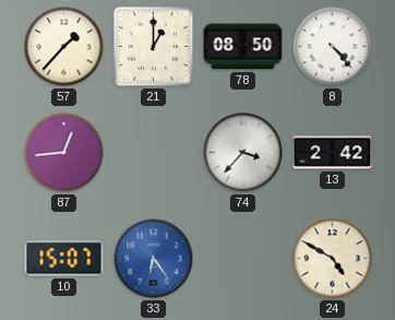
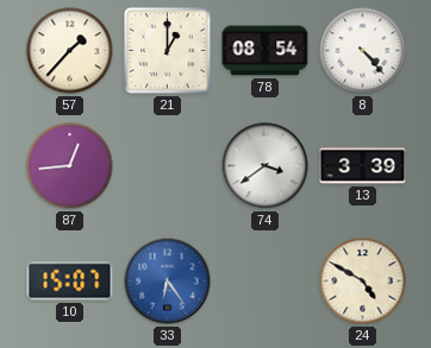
78: 08:50 -> 08:54 (266, 51)
74: 3:37 -> 3:39 (266, 166)
13: 2:42 -> 3:39 (363, 166)
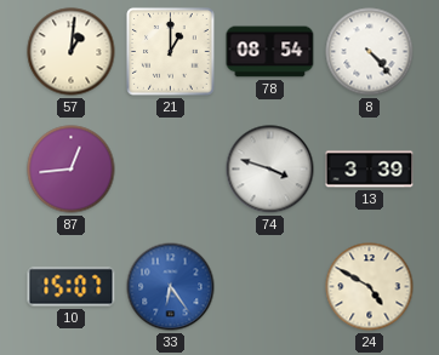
57: 1:37 -> 1:01 (72, 52)
74: 3:39 -> 3:48 (270, 170)
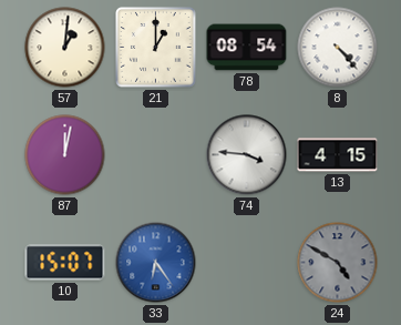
87: 12:44 -> 12:02 (65, 155)
74: 3:48 -> 3:46 (247, 155)
13: 3:39 -> 4:15 (338, 155)
24 dial: cream -> grey (338, 263)
